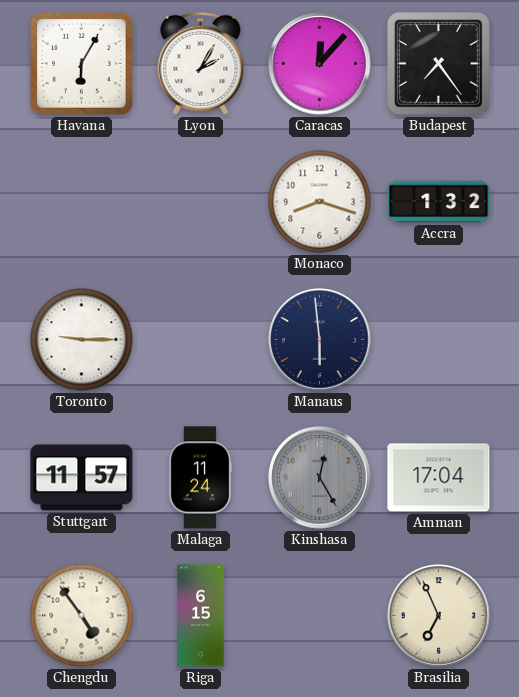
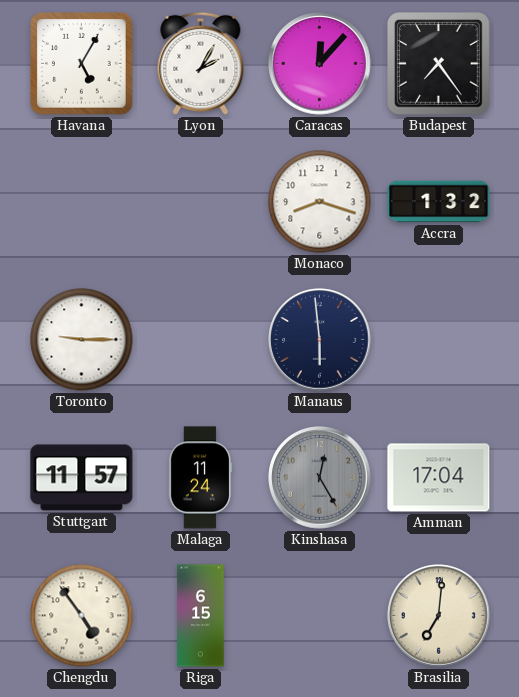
Havana: 6:05 -> 5:05 (82, 64)
Brasilia: 6:56 -> 7:01 (439, 616)
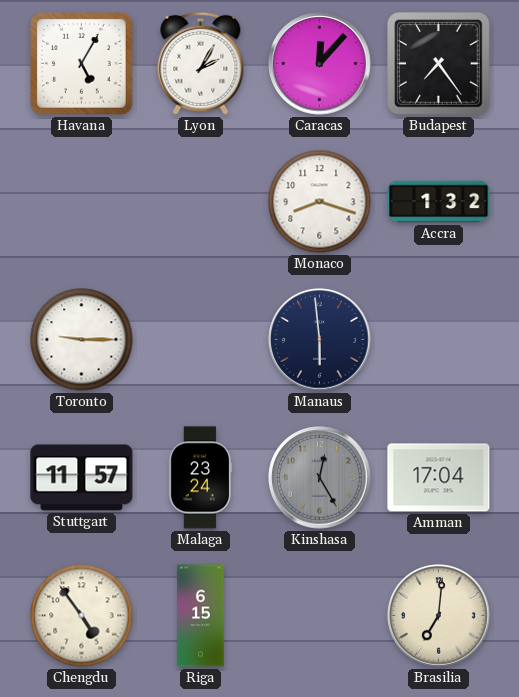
Malaga: 11:24 -> 23:24 (200, 478)
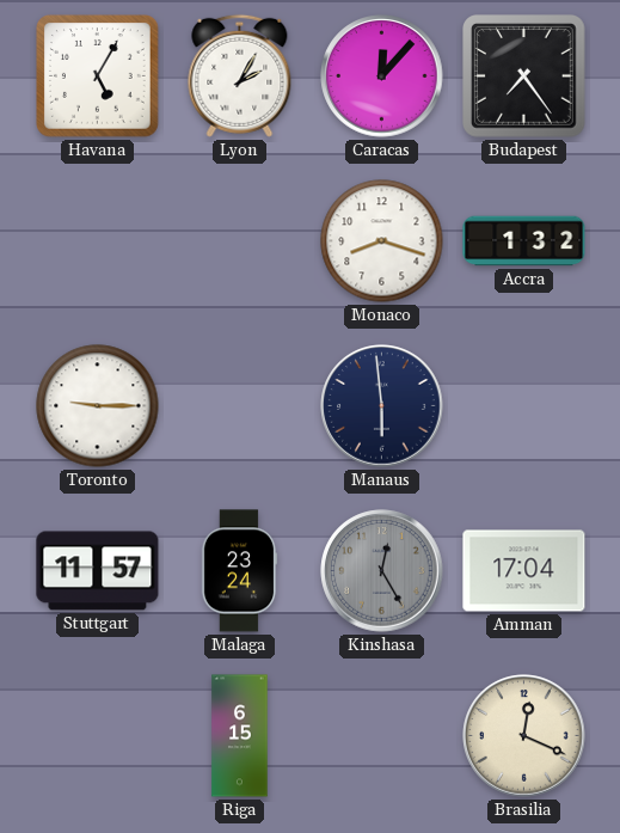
Chengdu: 4:54 -> none (82, 616)
Brasilia: 7:01 -> 12:19 (524, 736)
